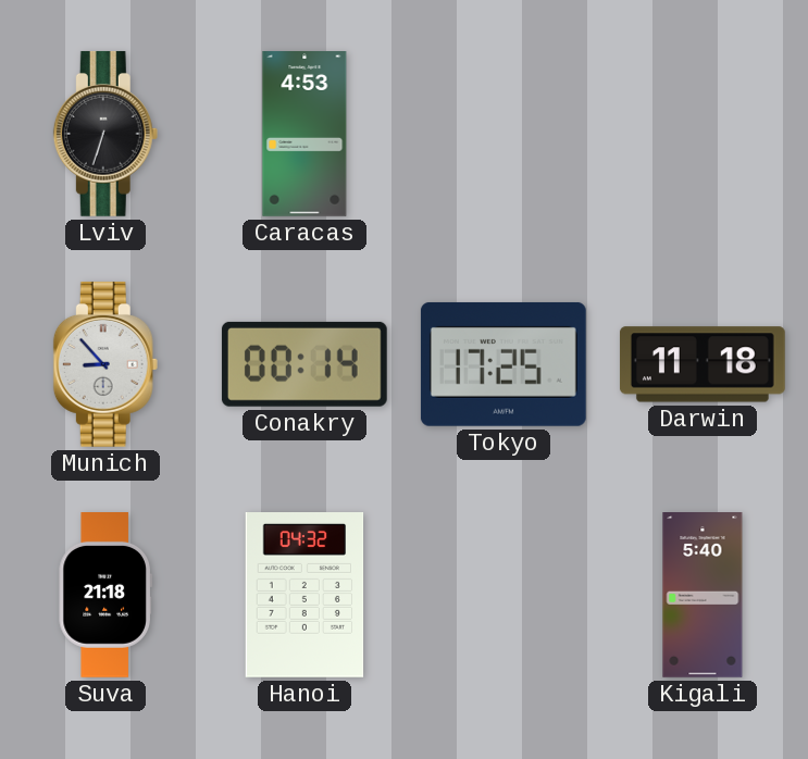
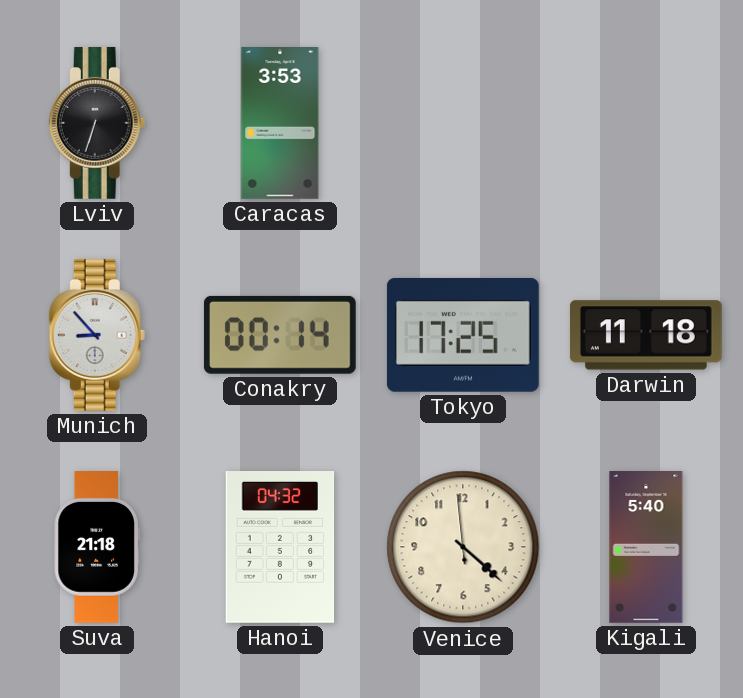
Caracas: 4:53 -> 3:53 (280, 124)
Venice: none -> 4:21 (463, 547)
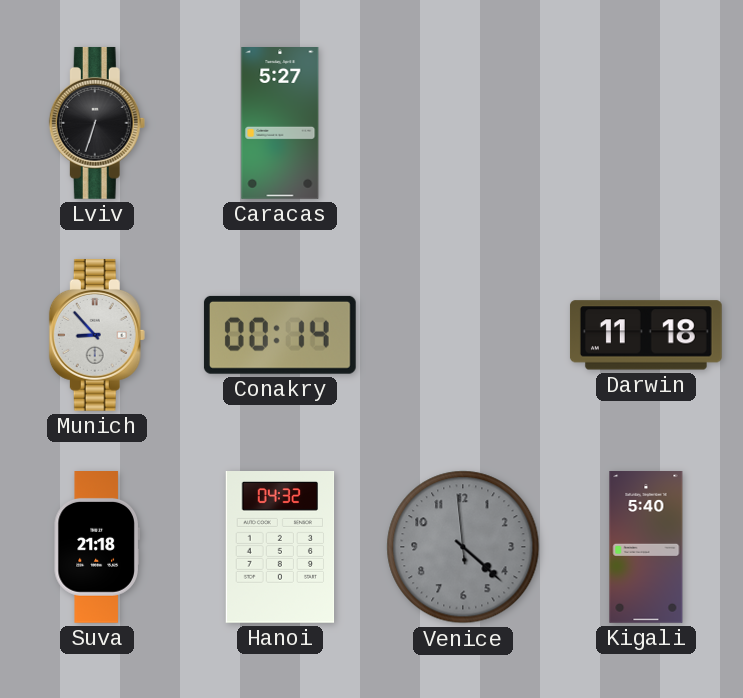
Caracas: 3:53 -> 5:27 (280, 124)
Tokyo: 17:25 -> none (463, 335)
Venice dial: cream -> grey (463, 547)
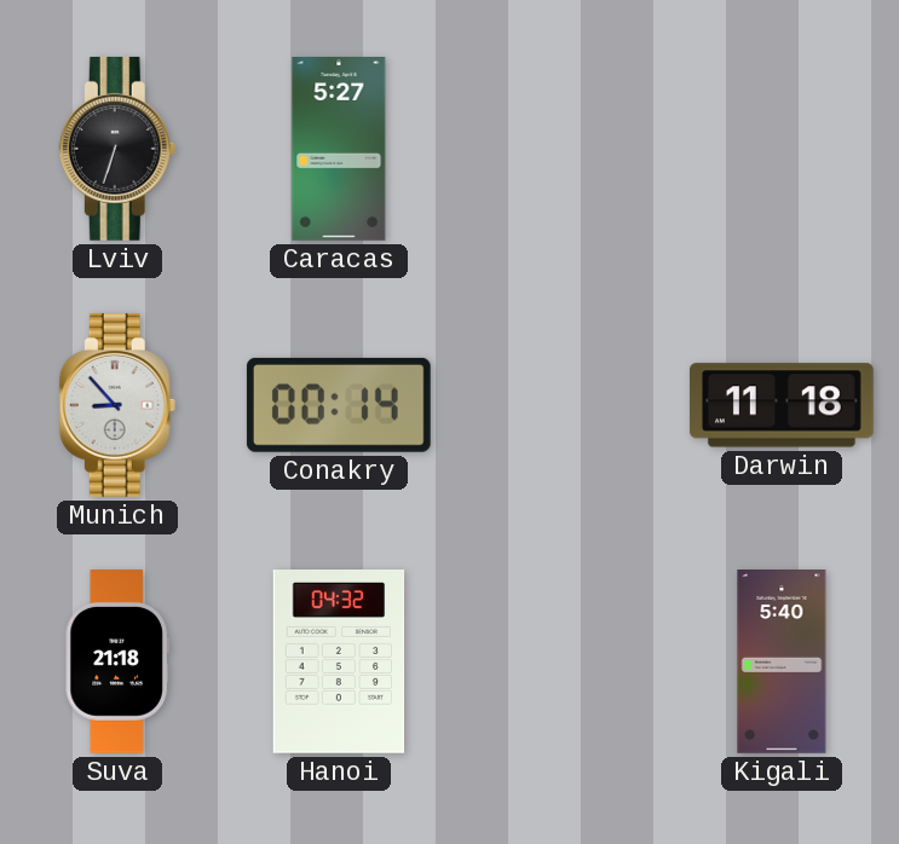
Venice: 4:21 -> none (463, 547)
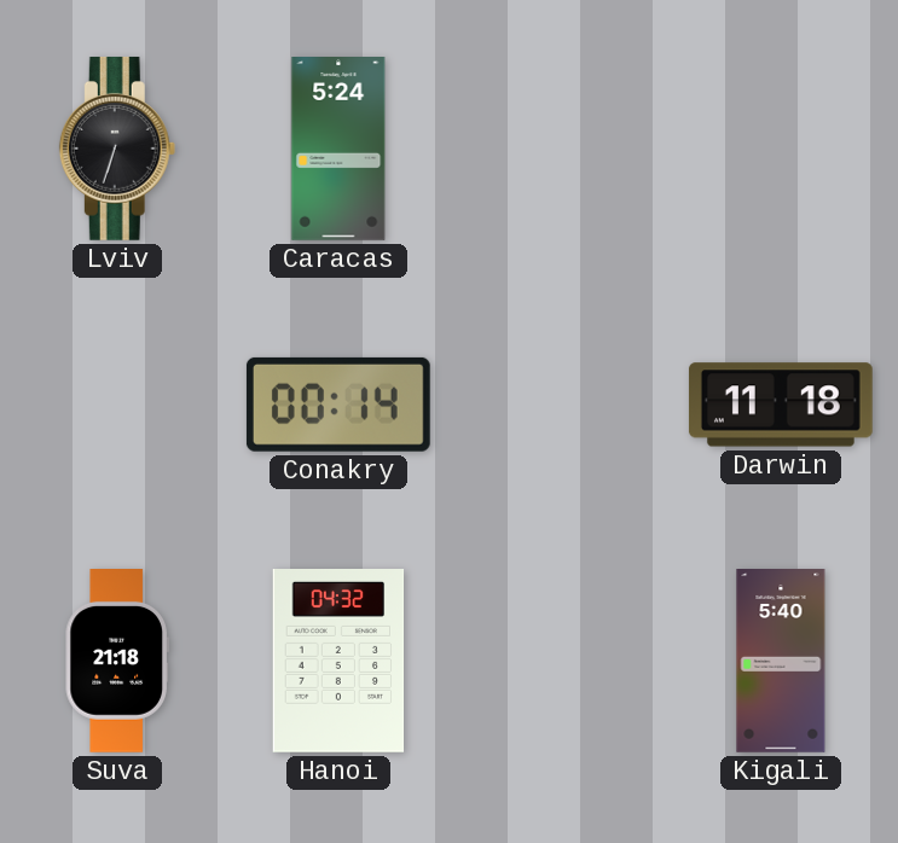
Caracas: 5:27 -> 5:24 (338, 150)
Munich: 8:53 -> none (117, 405)
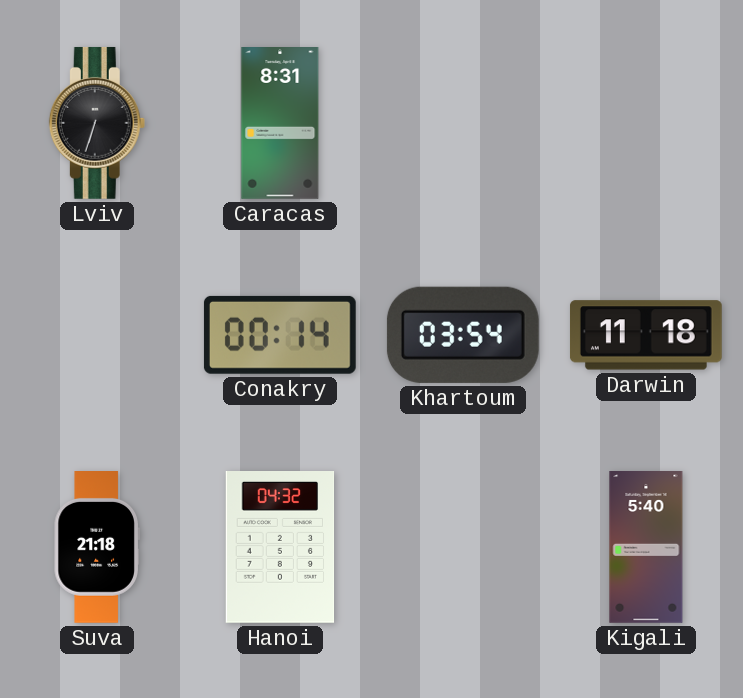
Caracas: 5:24 -> 8:31 (280, 124)
Khartoum: none -> 03:54 (463, 335)
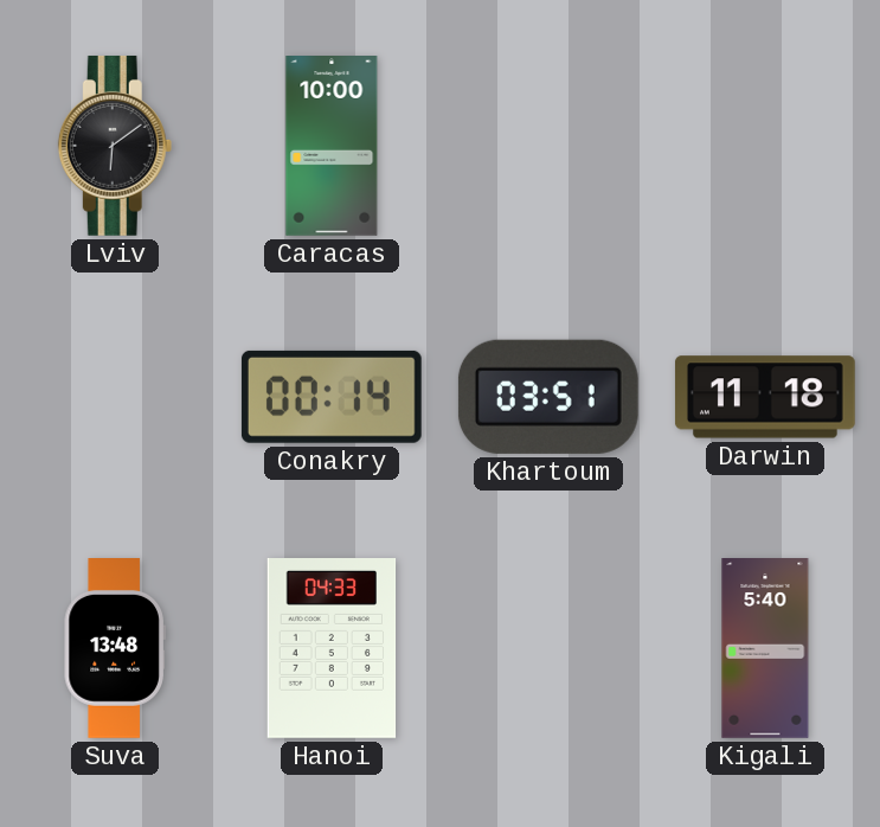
Lviv: 6:33 -> 6:09 (115, 146)
Caracas: 8:31 -> 10:00 (332, 147)
Khartoum: 03:54 -> 03:51 (548, 397)
Suva: 21:18 -> 13:48 (115, 649)
Hanoi: 04:32 -> 04:33 (332, 649)
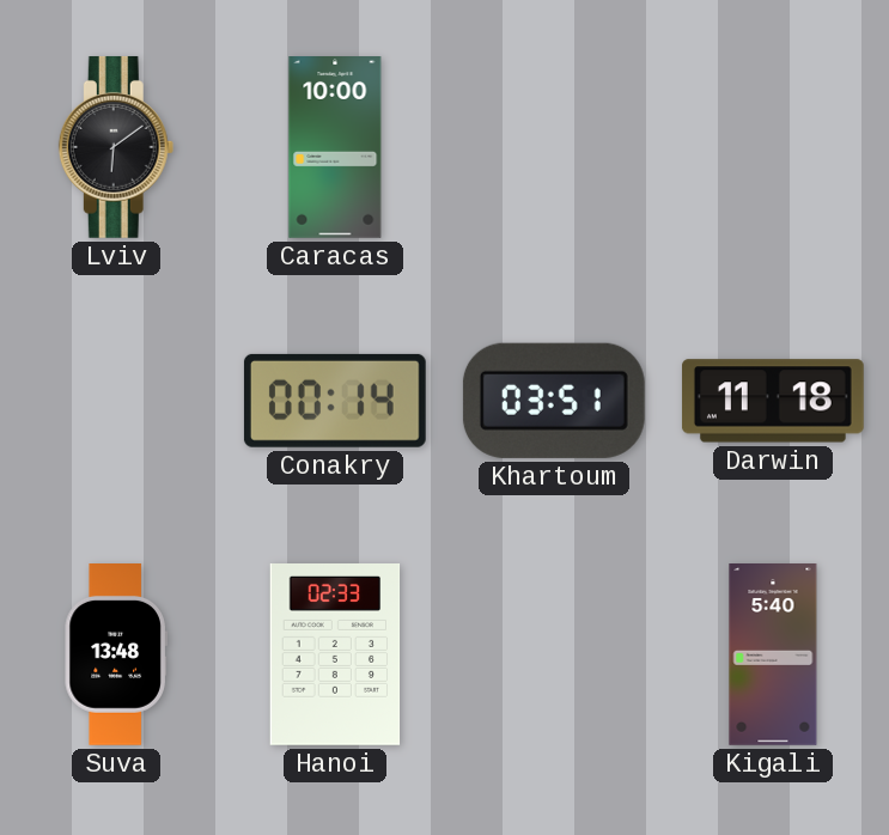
Hanoi: 04:33 -> 02:33 (335, 656)
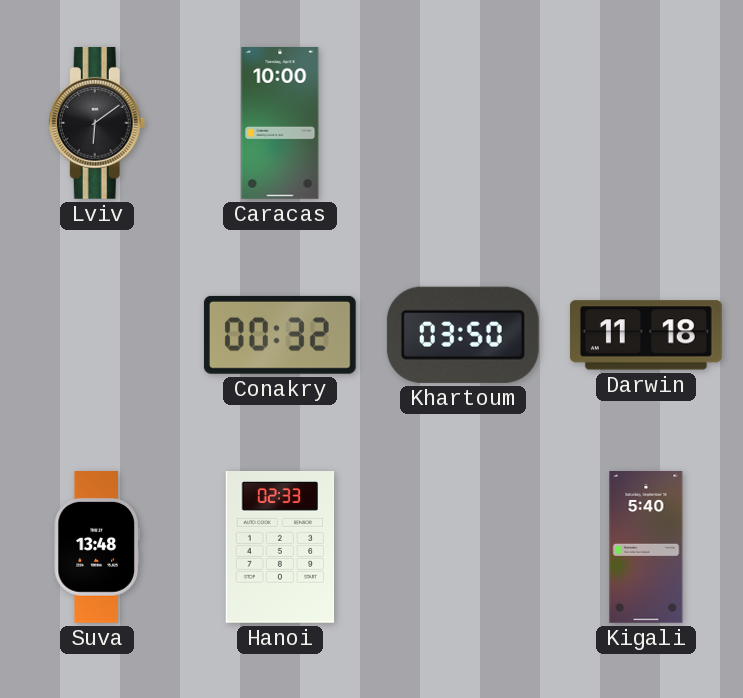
Conakry: 00:14 -> 00:32 (280, 335)
Khartoum: 03:51 -> 03:50 (463, 335)
